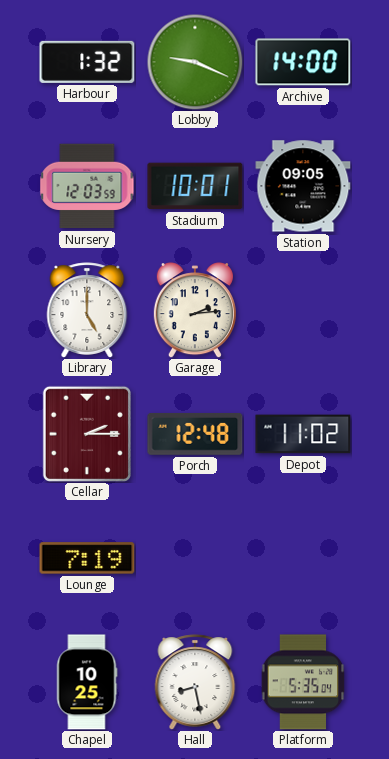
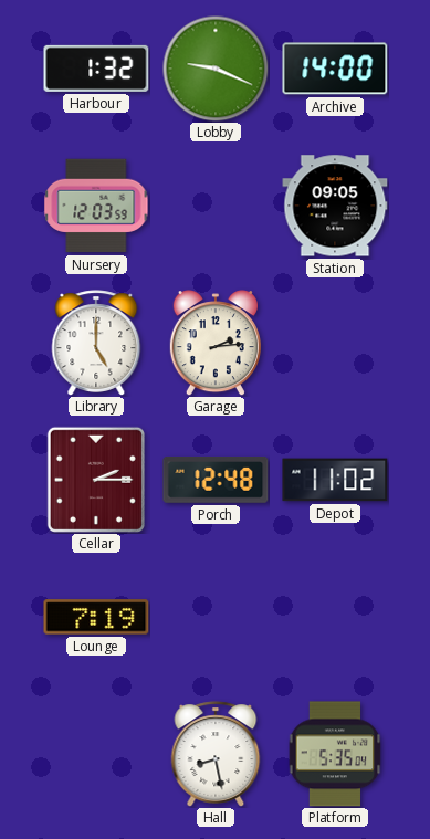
Stadium: 10:01 -> none (195, 186)
Chapel: 10:25 -> none (87, 682)
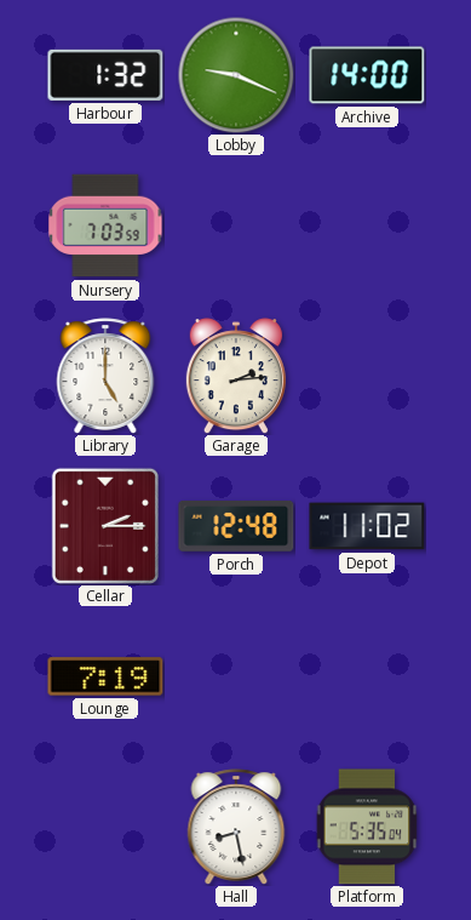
Nursery: 12:03 -> 7:03 (105, 225)
Station: 09:05 -> none (335, 206)
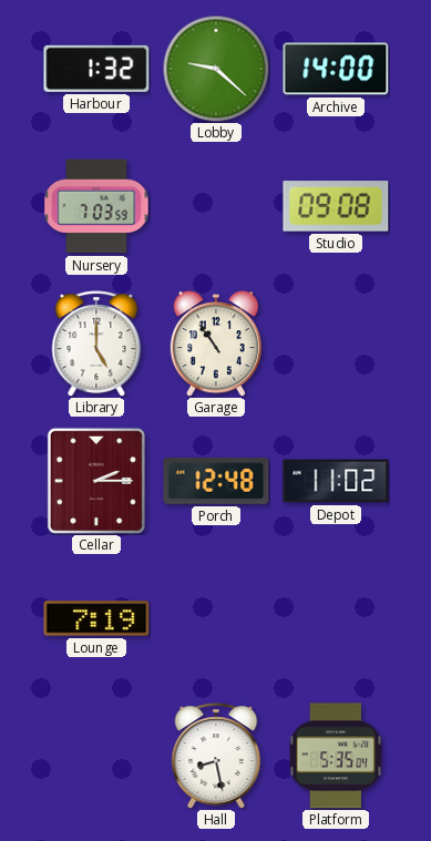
Lobby: 9:19 -> 9:22 (216, 69)
Studio: none -> 09:08 (336, 206)
Garage: 2:14 -> 10:54 (216, 343)
